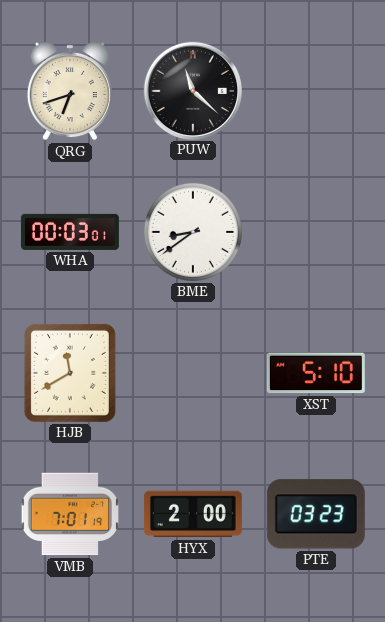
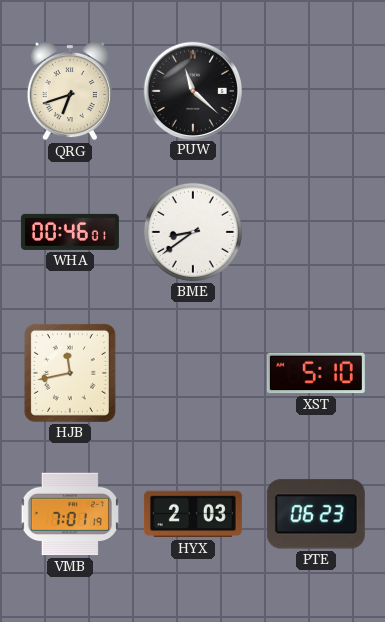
WHA: 00:03 -> 00:46 (70, 232)
HJB: 11:40 -> 11:43 (70, 373)
HYX: 2:00 -> 2:03 (193, 514)
PTE: 03:23 -> 06:23 (316, 514)
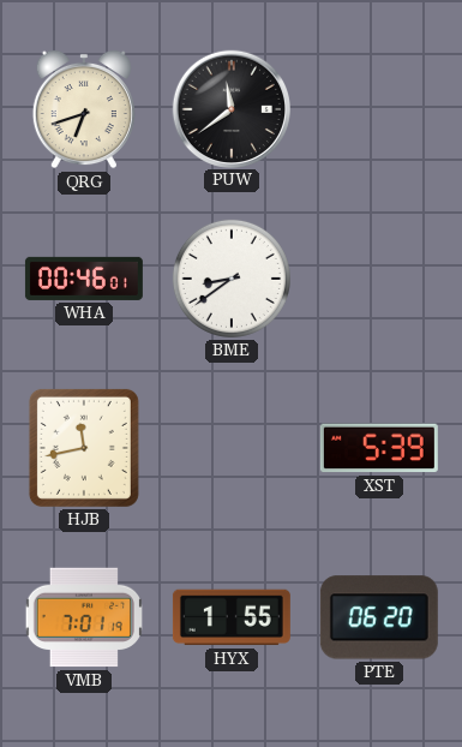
PUW: 11:22 -> 11:39 (230, 108)
XST: 5:10 -> 5:39 (379, 448)
HYX: 2:03 -> 1:55 (232, 617)
PTE: 06:23 -> 06:20 (379, 617)
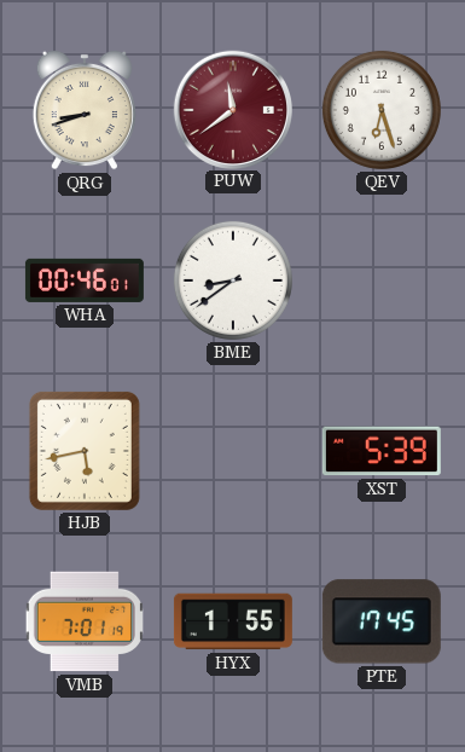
QRG: 6:42 -> 8:42 (85, 110)
PUW dial: black -> burgundy (232, 109)
QEV: none -> 6:27 (382, 110)
HJB: 11:43 -> 5:43 (85, 451)
PTE: 06:20 -> 17:45 (382, 621)
